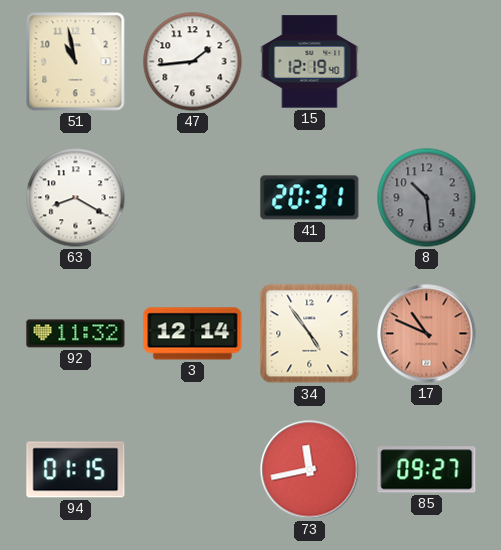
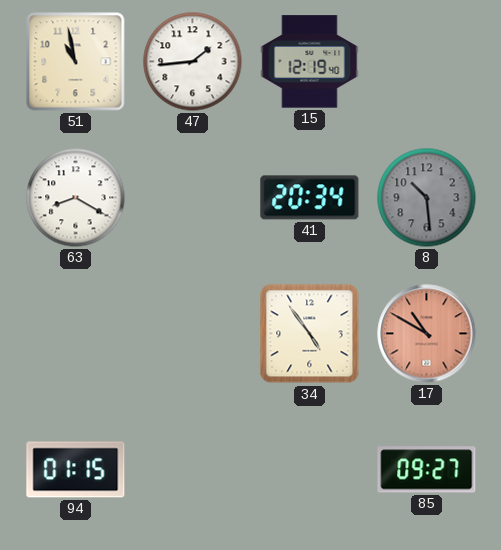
41: 20:31 -> 20:34 (310, 198)
92: 11:32 -> none (76, 334)
3: 12:14 -> none (193, 334)
17: 10:49 -> 10:50 (427, 334)
73: 11:43 -> none (310, 470)
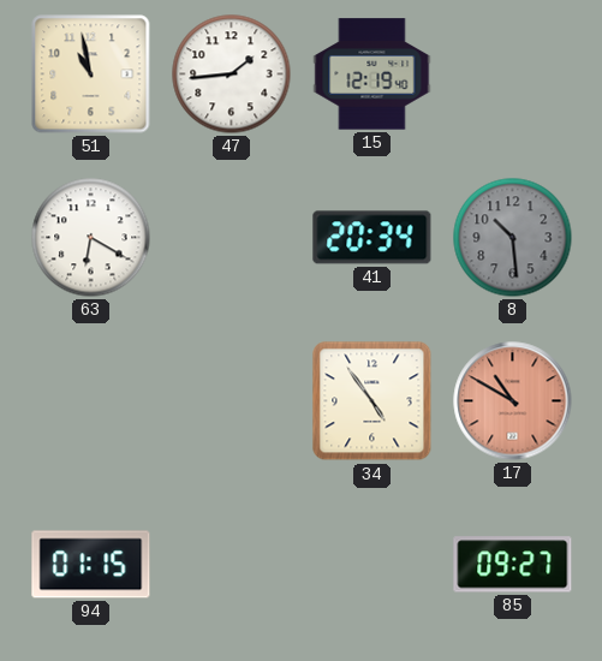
63: 8:20 -> 6:20 (91, 238)
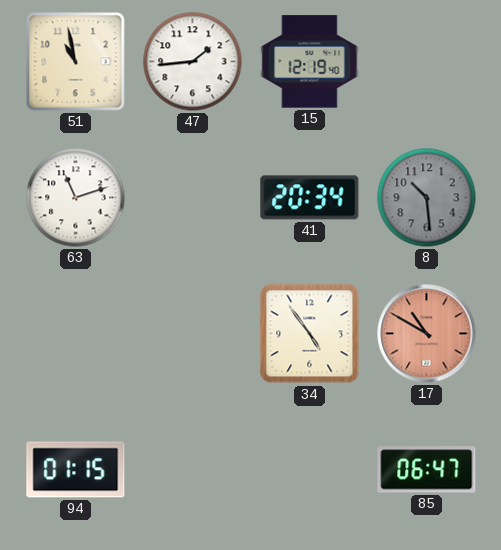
63: 6:20 -> 11:12 (76, 198)
85: 09:27 -> 06:47 (427, 470)
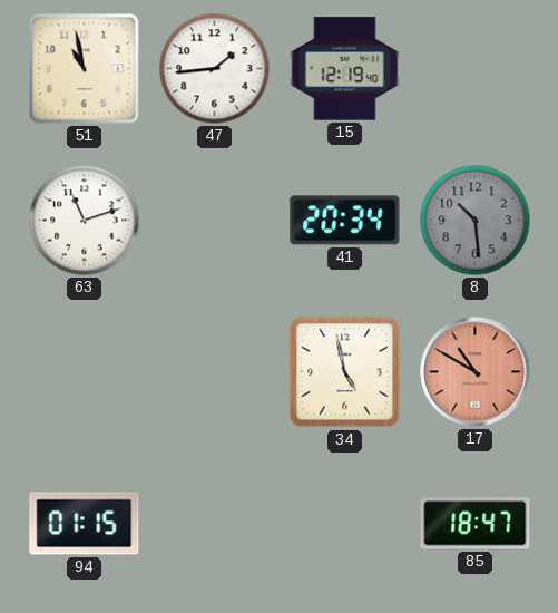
34: 4:54 -> 4:58 (345, 372)
85: 06:47 -> 18:47 (476, 524)
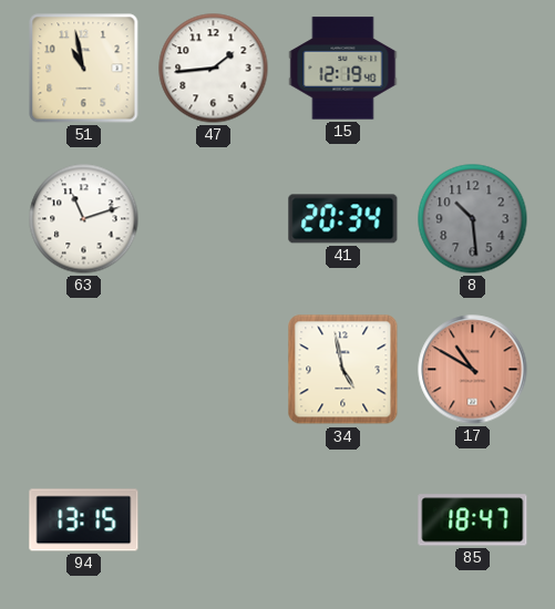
94: 01:15 -> 13:15 (84, 520)
